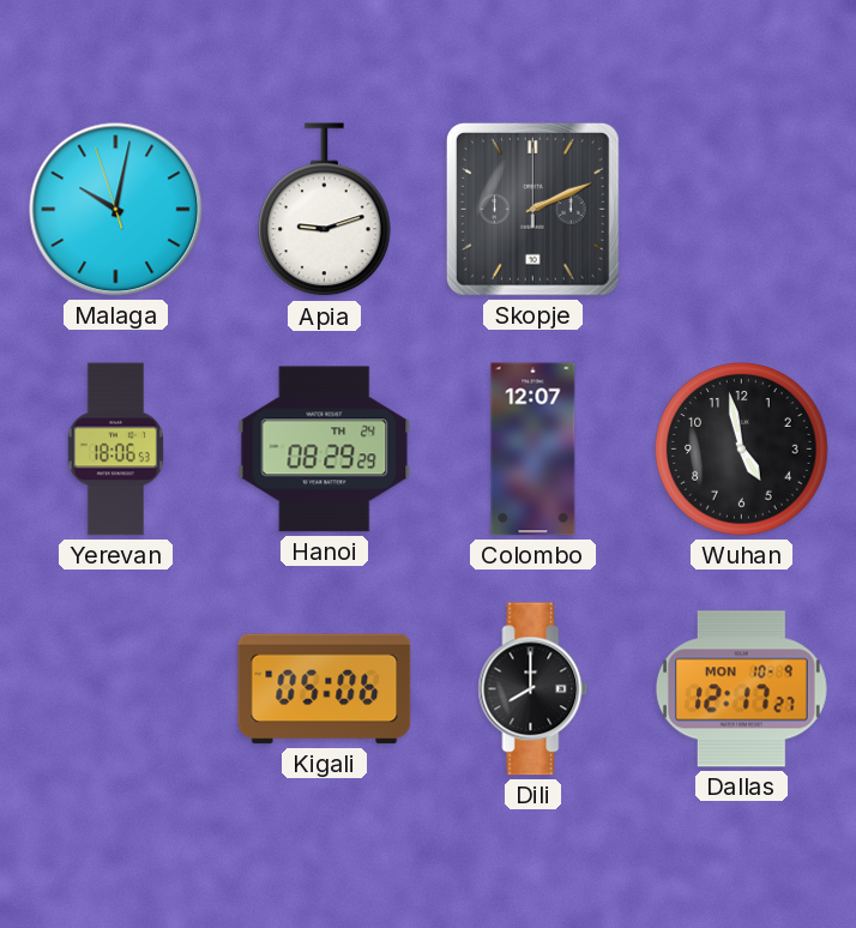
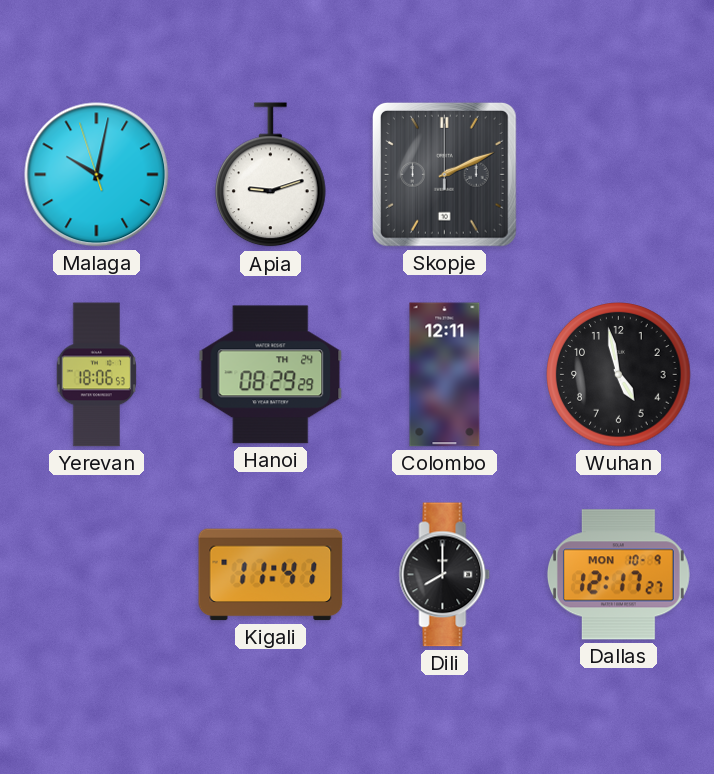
Colombo: 12:07 -> 12:11 (445, 375)
Kigali: 05:06 -> 11:41 (271, 575)
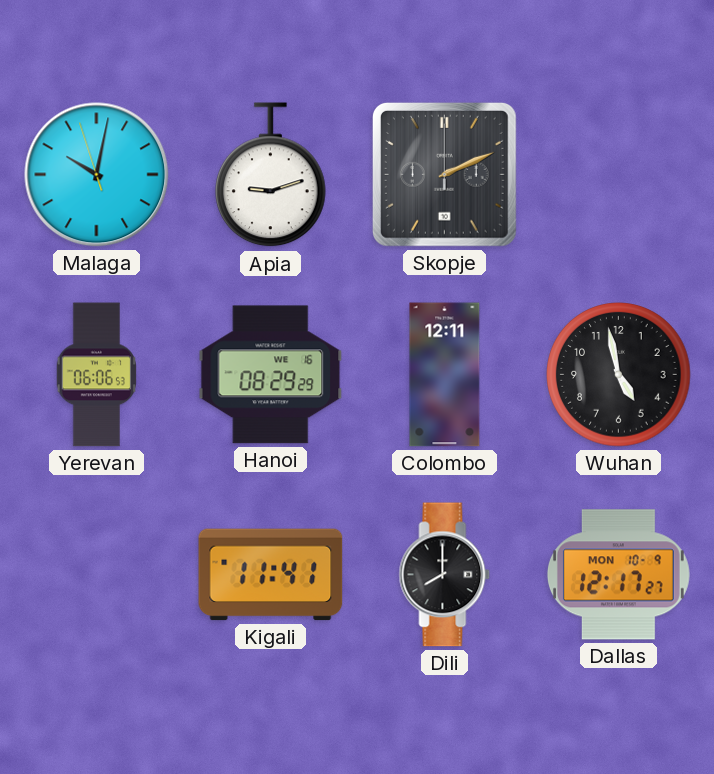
Yerevan: 18:06 -> 06:06 (96, 375)
Hanoi date: TH 24 -> WE 16 (271, 375)
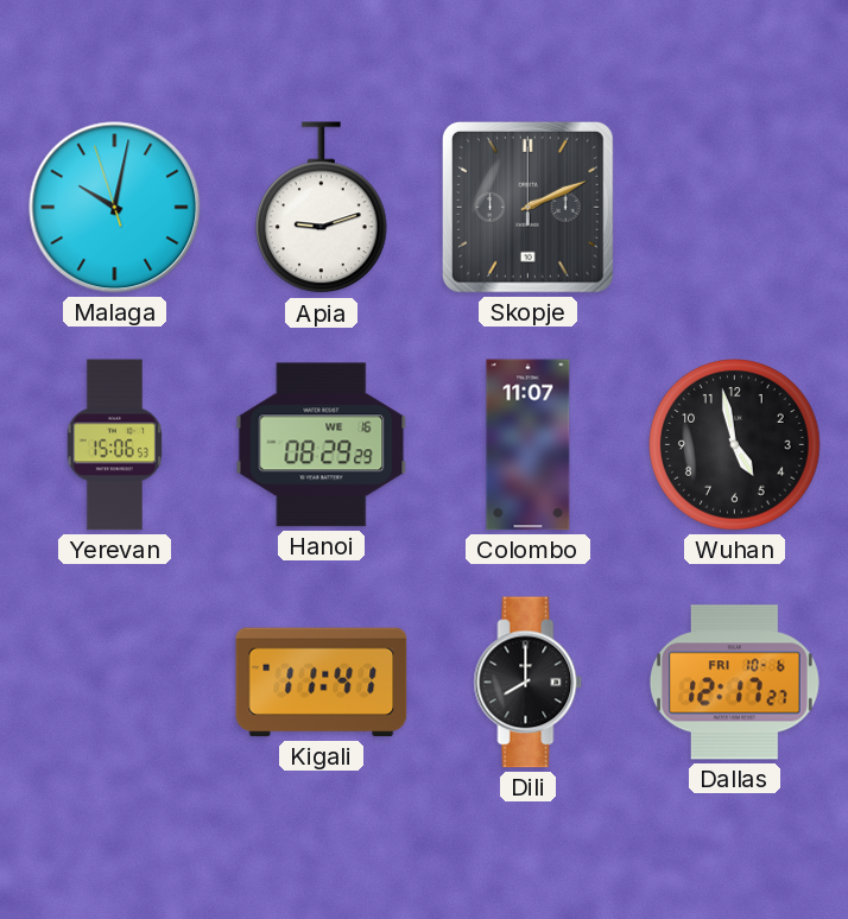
Yerevan: 06:06 -> 15:06 (114, 445)
Colombo: 12:11 -> 11:07 (529, 445)
Dallas date: MON 10-9 -> FRI 10-6 (734, 683)
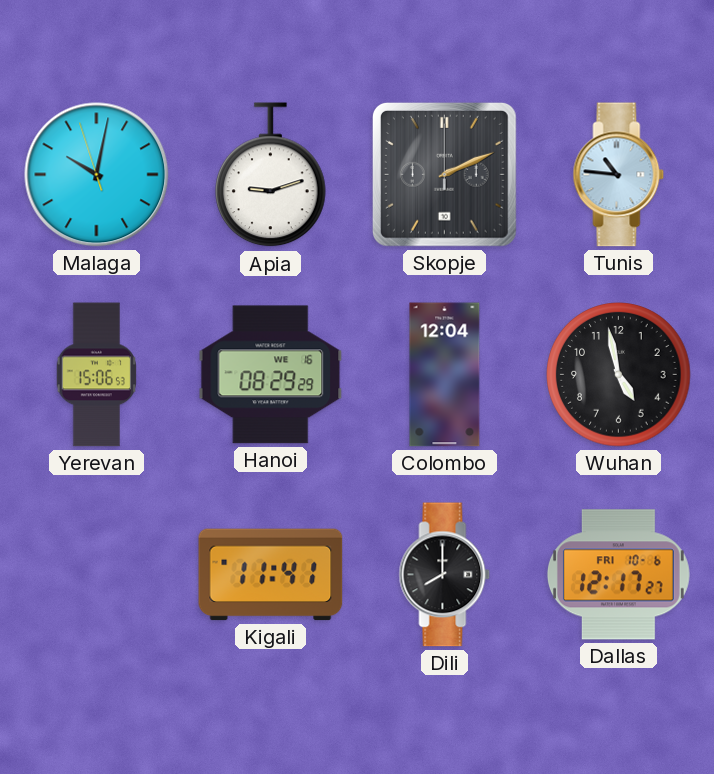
Tunis: none -> 10:46 (619, 175)
Colombo: 11:07 -> 12:04 (445, 375)
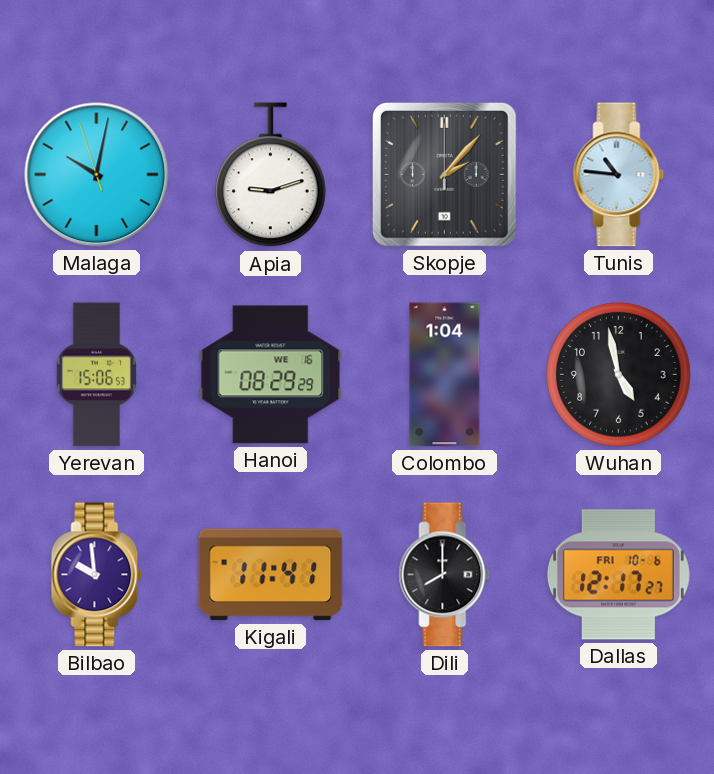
Skopje: 2:11 -> 2:07 (444, 174)
Colombo: 12:04 -> 1:04 (445, 375)
Bilbao: none -> 9:59 (97, 575)
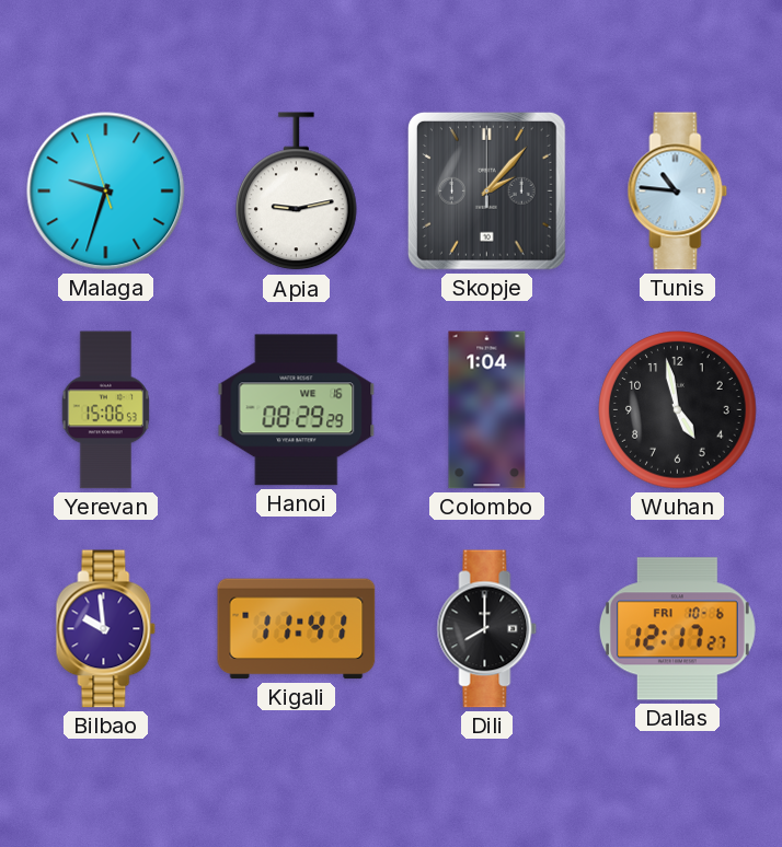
Malaga: 10:01 -> 9:32 (106, 192)
Apia: 9:12 -> 9:13 (297, 192)
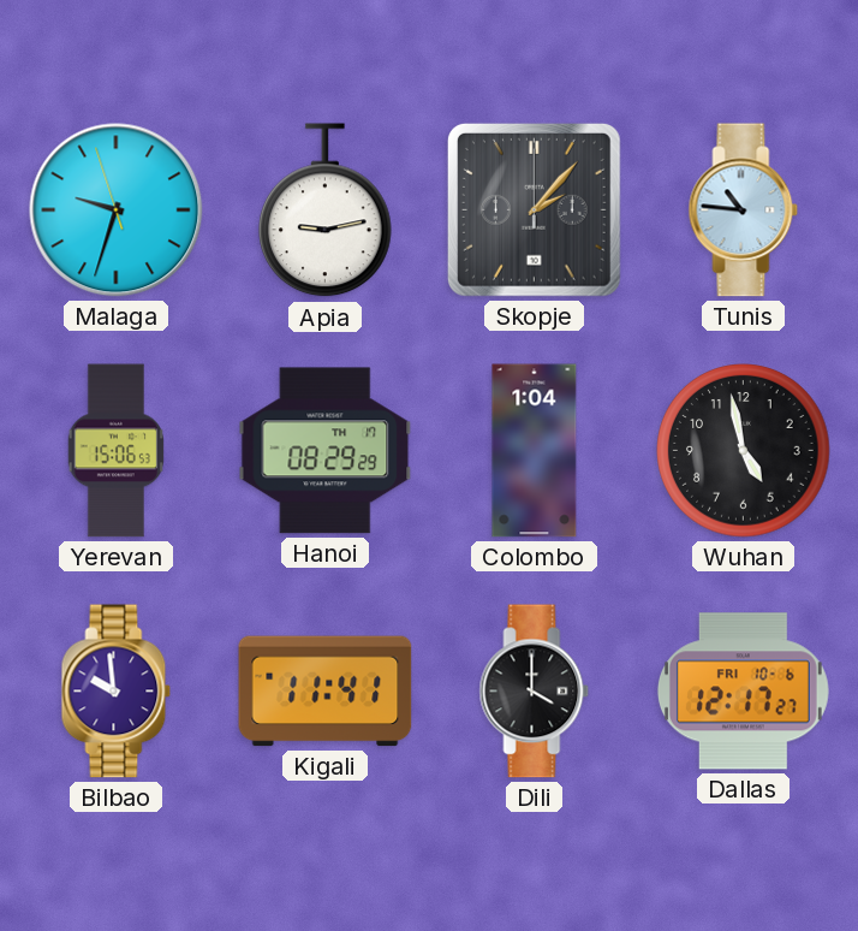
Hanoi date: WE 16 -> TH 17 (326, 451)
Dili: 8:00 -> 4:00 (535, 692)
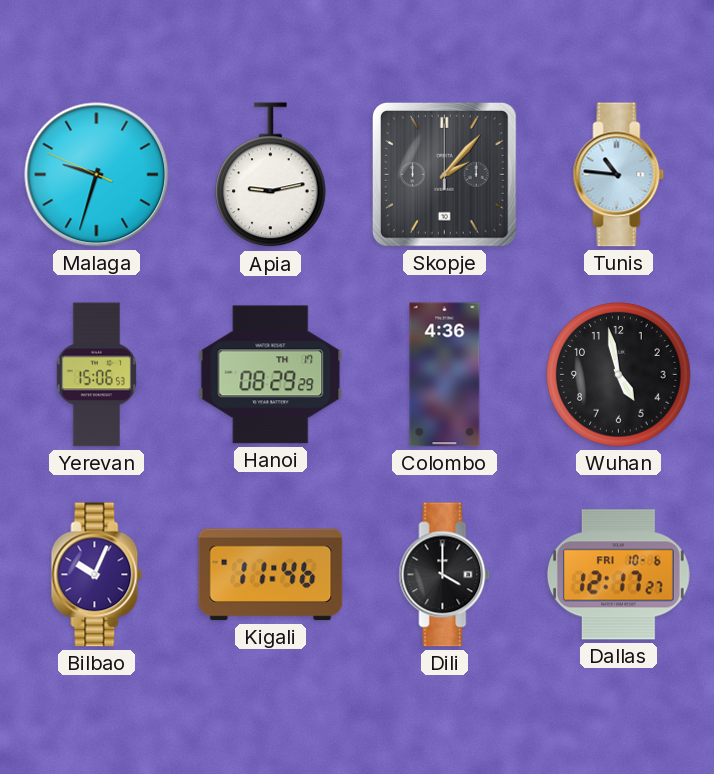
Malaga: 9:32:57 -> 9:32:49 (97, 175)
Colombo: 1:04 -> 4:36 (445, 375)
Bilbao: 9:59 -> 10:04 (97, 575)
Kigali: 11:41 -> 11:46 (271, 575)
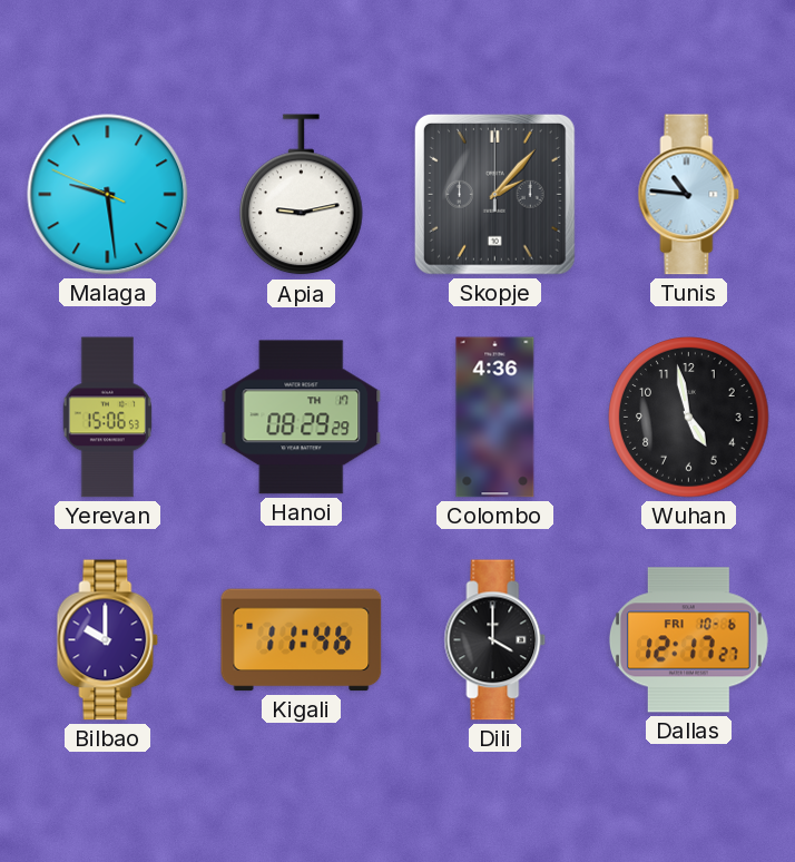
Malaga: 9:32 -> 9:28 (108, 195)
Bilbao: 10:04 -> 10:00 (108, 640)
